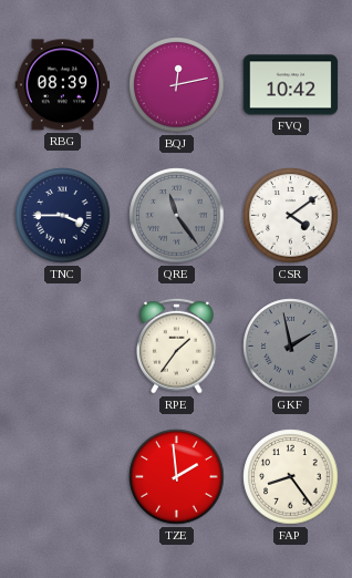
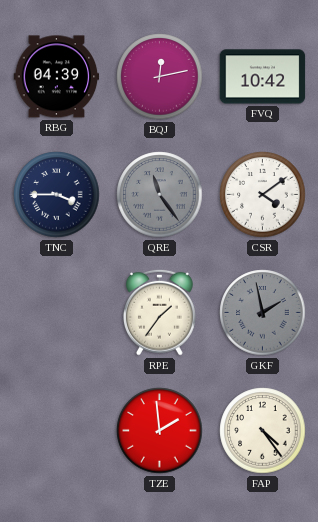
RBG: 08:39 -> 04:39 (57, 77)
FAP: 8:24 -> 4:24 (263, 431)
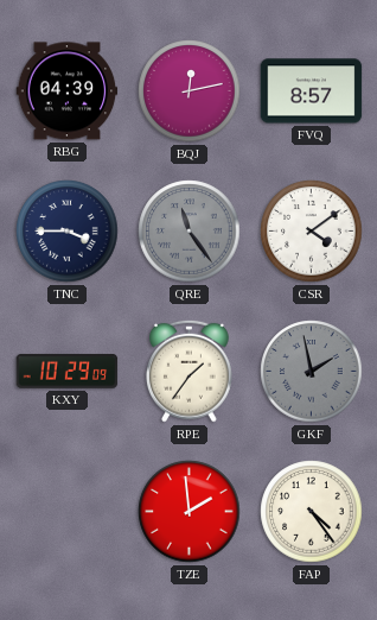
FVQ: 10:42 -> 8:57 (312, 91)
KXY: none -> 10:29 (68, 372)
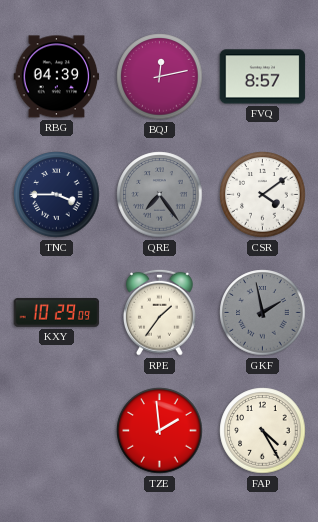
QRE: 11:24 -> 7:24 (160, 195)
FAP: 4:24 -> 4:25 (263, 431)
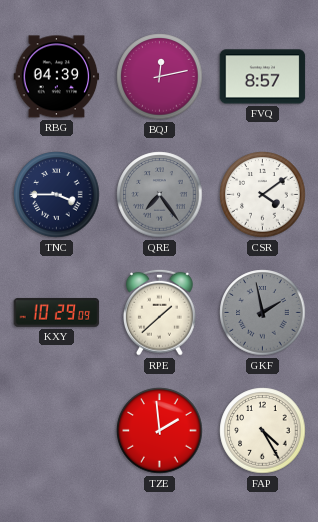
RPE: 1:36 -> 1:38 (160, 312)
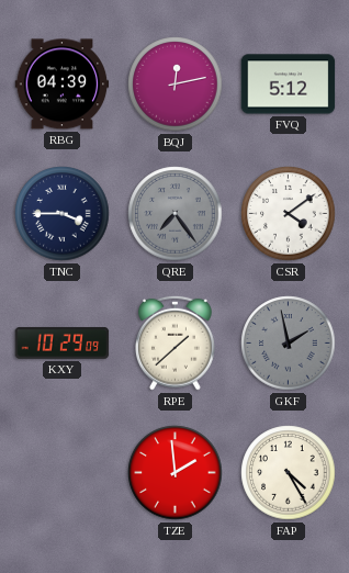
FVQ: 8:57 -> 5:12 (289, 85)
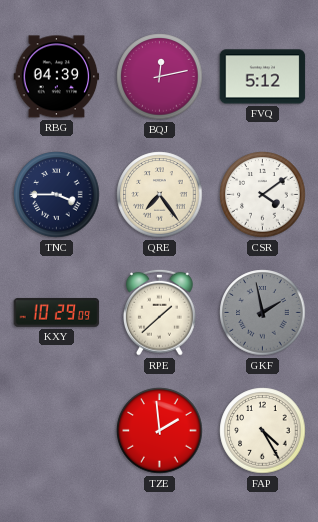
QRE dial: grey -> cream (160, 195)
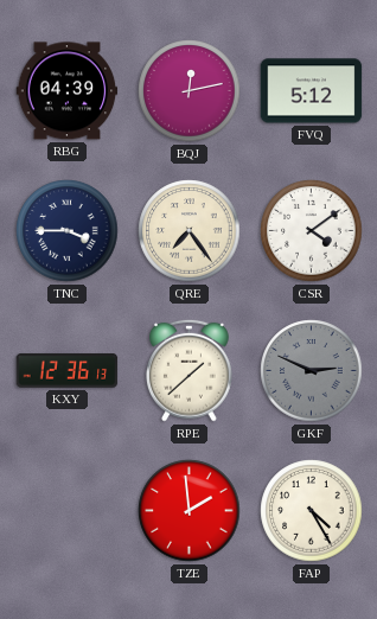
KXY: 10:29 -> 12:36 (68, 371)
GKF: 1:58 -> 2:49 (312, 371)
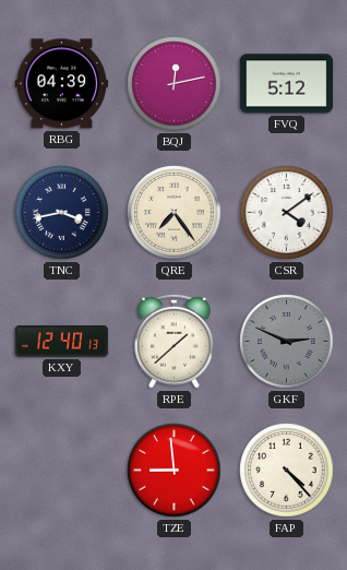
TNC: 3:45 -> 3:43 (62, 213)
KXY: 12:36 -> 12:40 (62, 342)
TZE: 1:59 -> 8:59 (175, 471)
FAP: 4:25 -> 4:23 (287, 471)
